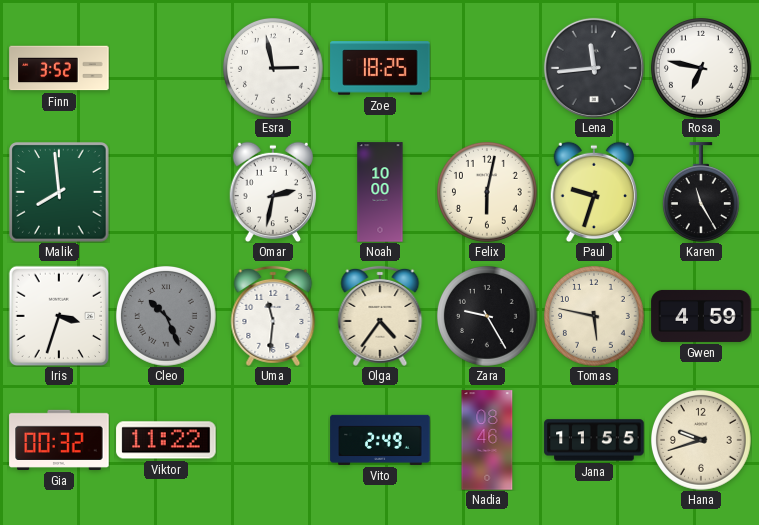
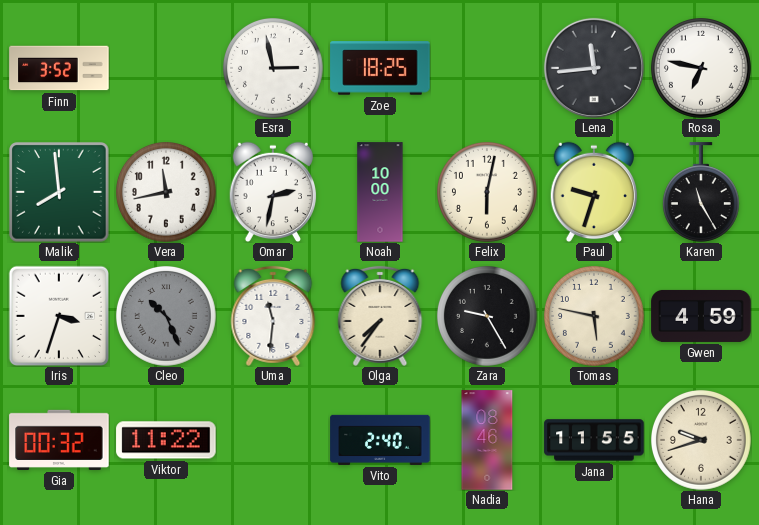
Vera: none -> 11:43 (167, 193)
Olga: 4:36 -> 7:36 (380, 316)
Vito: 2:49 -> 2:40 (380, 440)
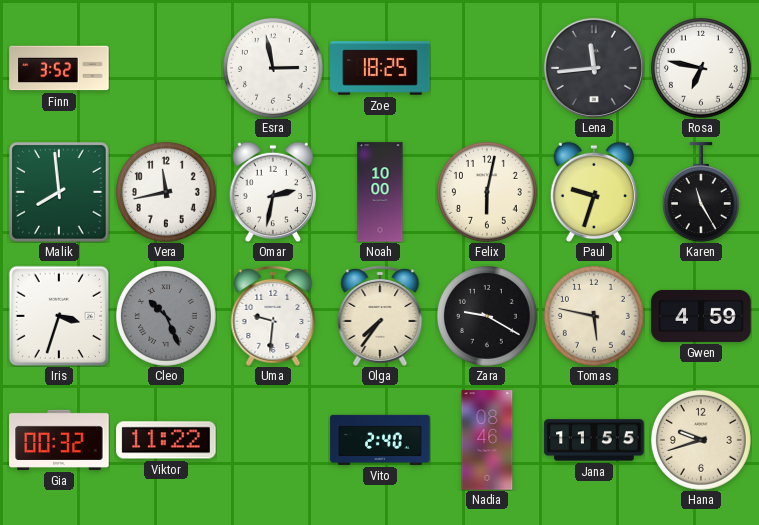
Uma: 11:31 -> 9:31 (273, 316)
Zara: 9:25 -> 9:20 (488, 317)
